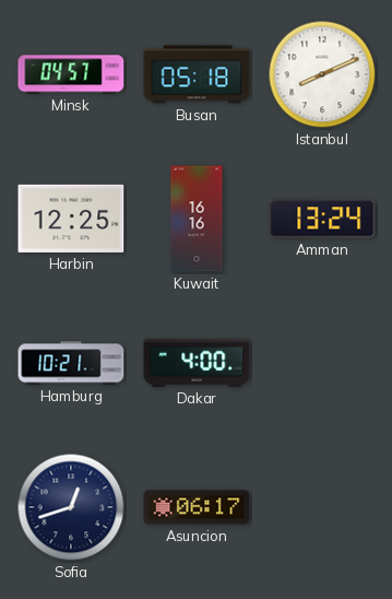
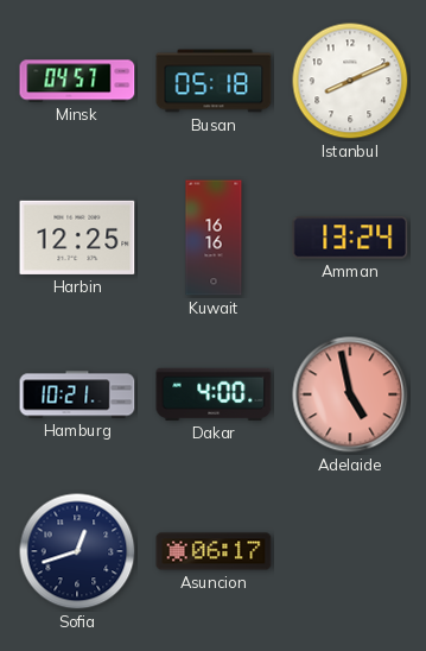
Adelaide: none -> 4:58 (350, 394)
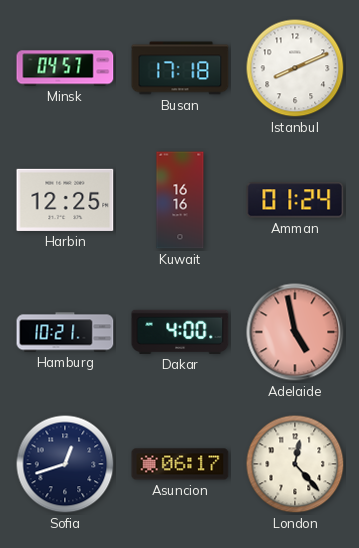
Busan: 05:18 -> 17:18 (180, 68)
Amman: 13:24 -> 01:24 (295, 200)
London: none -> 12:23 (295, 464)
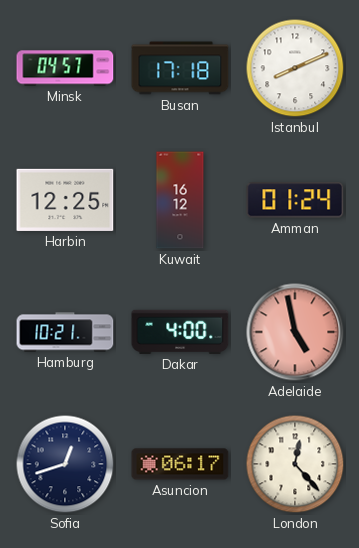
Kuwait: 16:16 -> 16:12 (180, 200)
